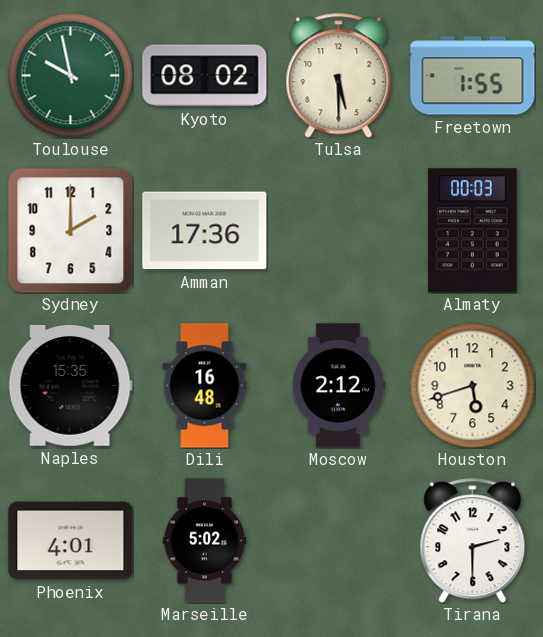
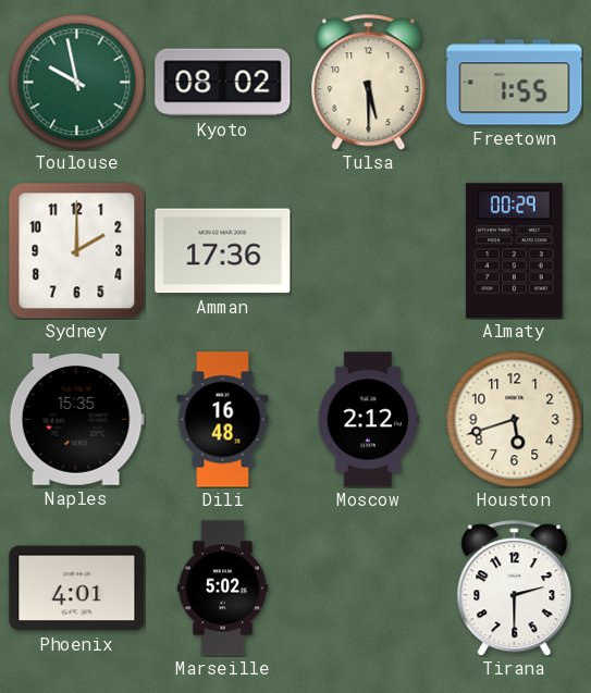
Almaty: 00:03 -> 00:29 (515, 251)
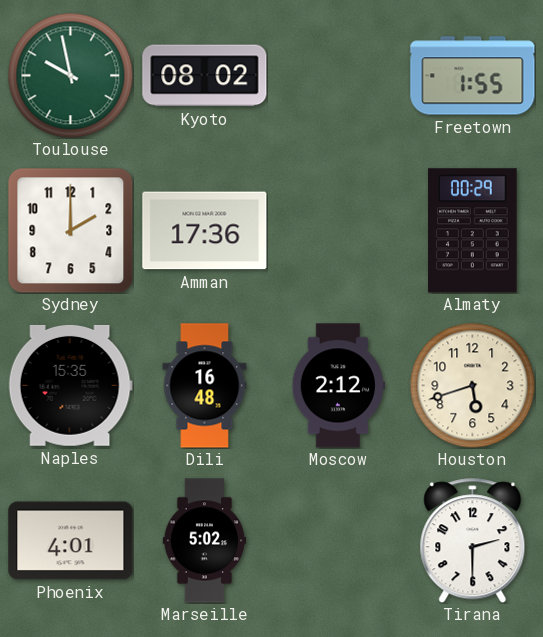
Tulsa: 5:30 -> none (369, 83)
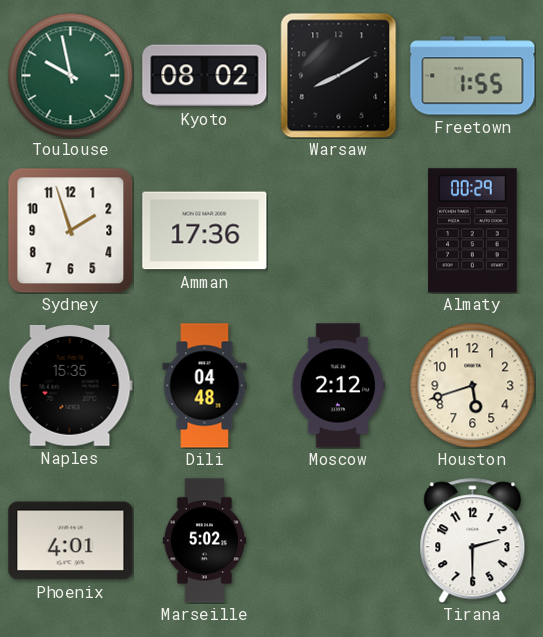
Warsaw: none -> 8:10 (339, 75)
Sydney: 2:00 -> 1:57 (70, 230)
Dili: 16:48 -> 04:48 (205, 386)
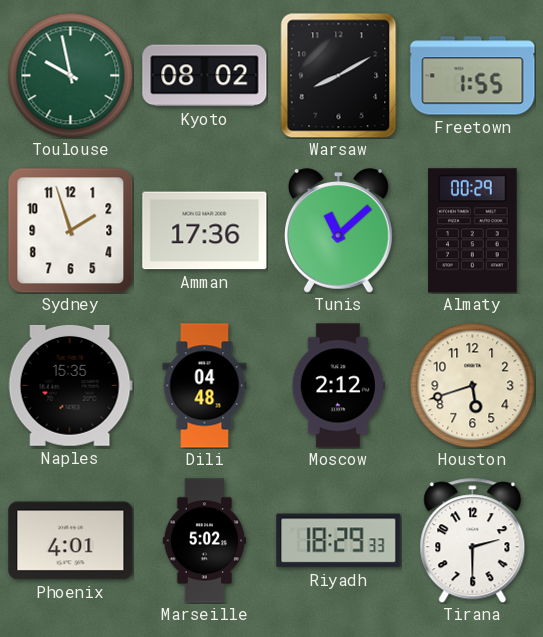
Tunis: none -> 11:08 (338, 231)
Riyadh: none -> 18:29 (339, 541)
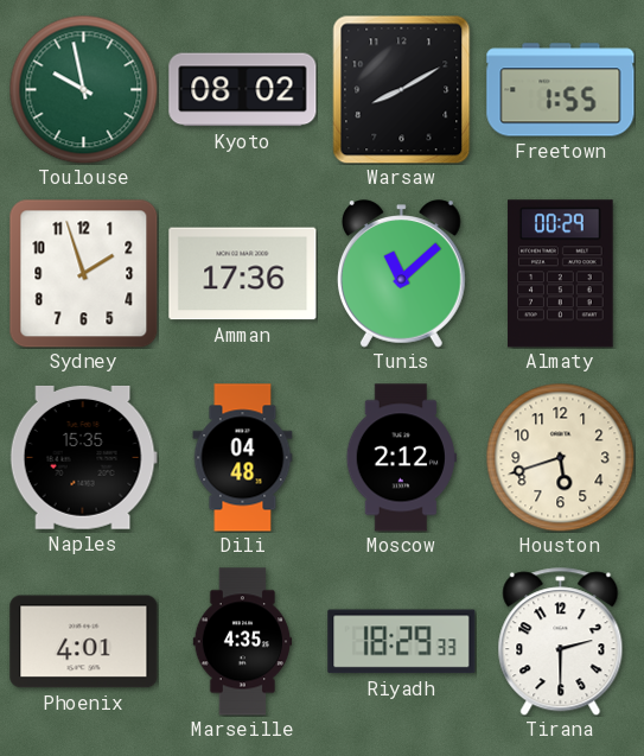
Marseille: 5:02 -> 4:35 (243, 642)
